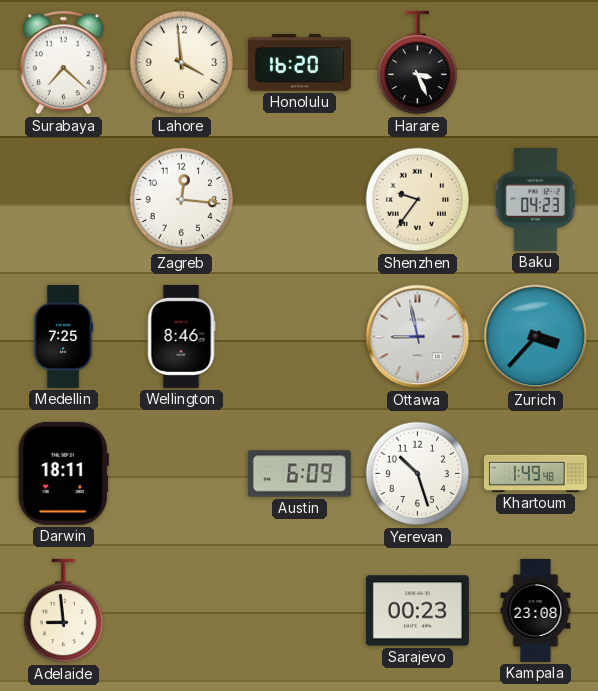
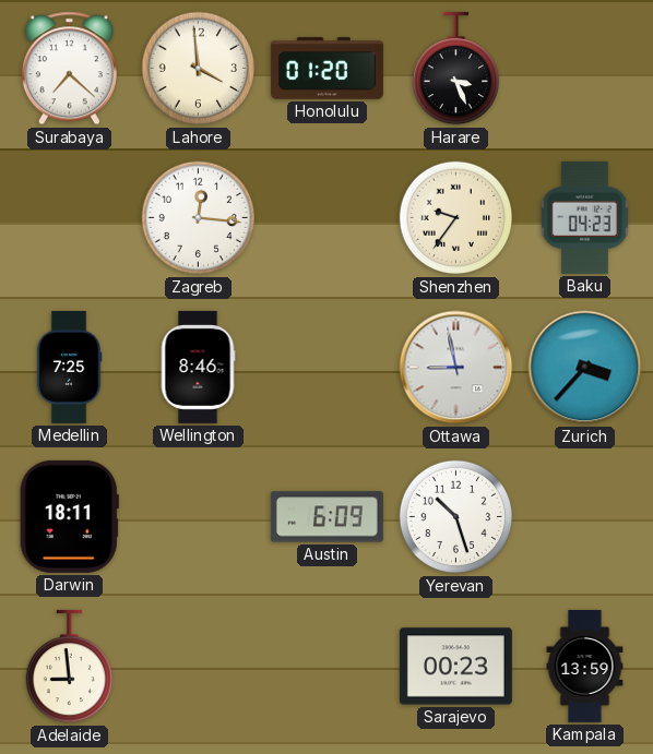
Honolulu: 16:20 -> 01:20 (326, 69)
Khartoum: 1:49 -> none (535, 473)
Kampala: 23:08 -> 13:59 (585, 666)
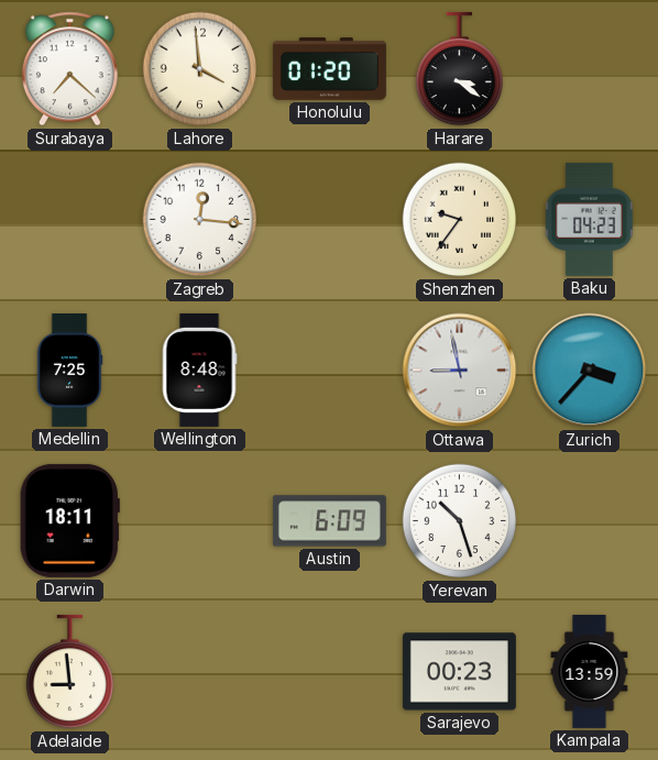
Harare: 3:26 -> 3:21 (459, 69)
Wellington: 8:46 -> 8:48 (199, 370)
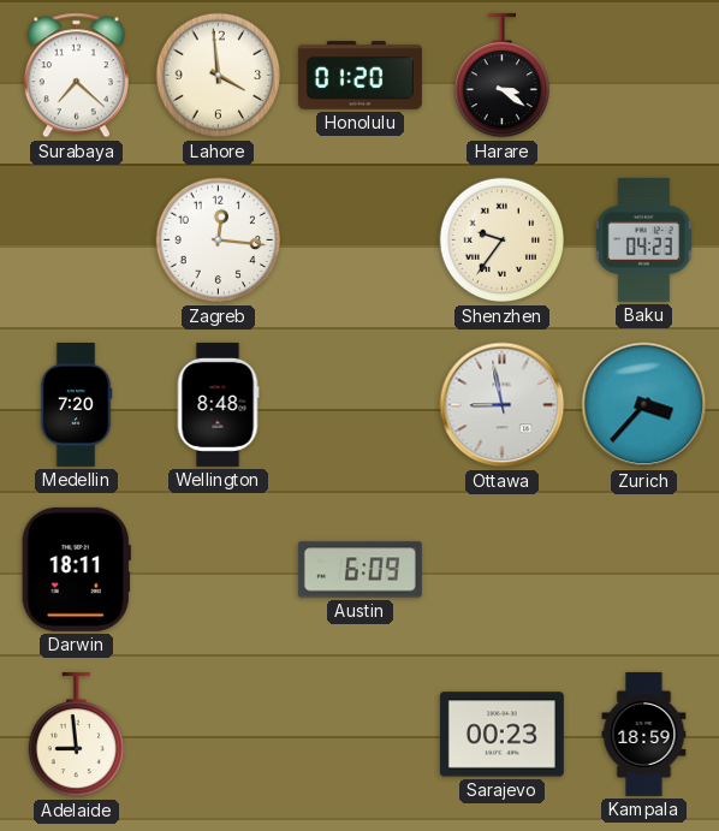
Medellin: 7:25 -> 7:20 (76, 404)
Yerevan: 10:27 -> none (460, 521)
Kampala: 13:59 -> 18:59 (644, 734)
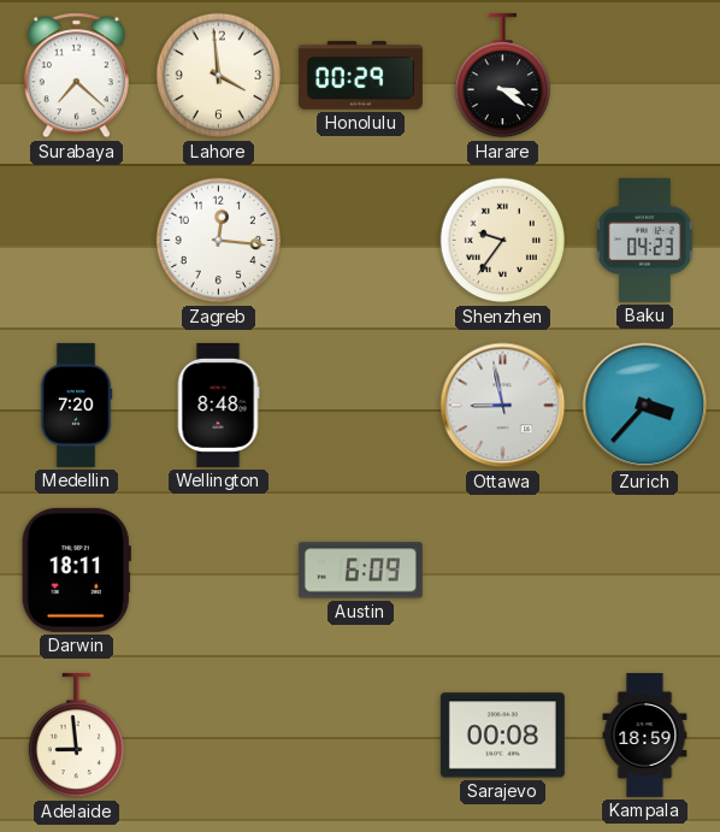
Honolulu: 01:20 -> 00:29 (360, 76)
Sarajevo: 00:23 -> 00:08 (502, 736)
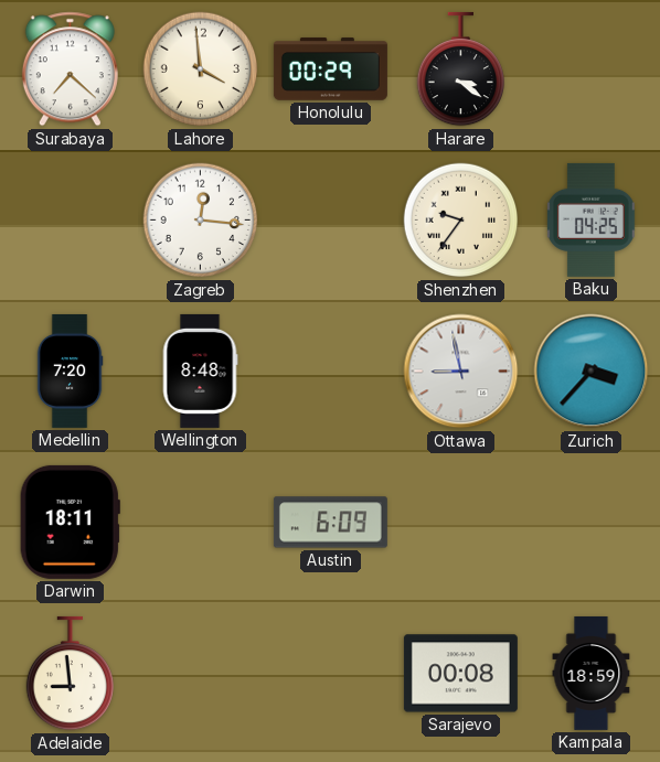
Baku: 04:23 -> 04:25 (590, 219)
